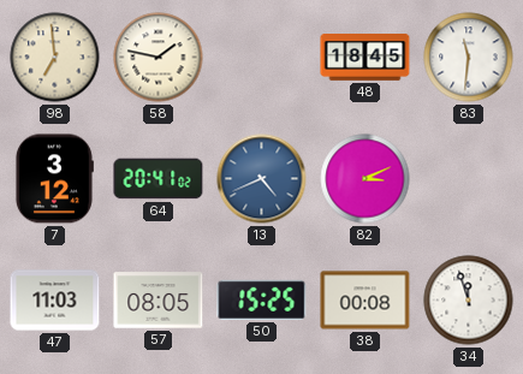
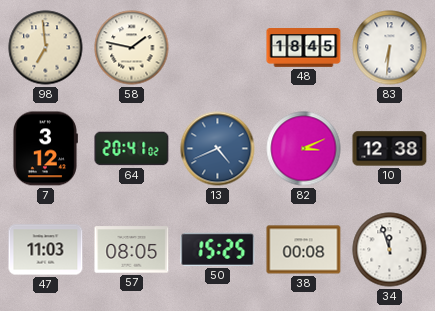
83: 11:31 -> 6:31 (390, 48)
10: none -> 12:38 (390, 149)
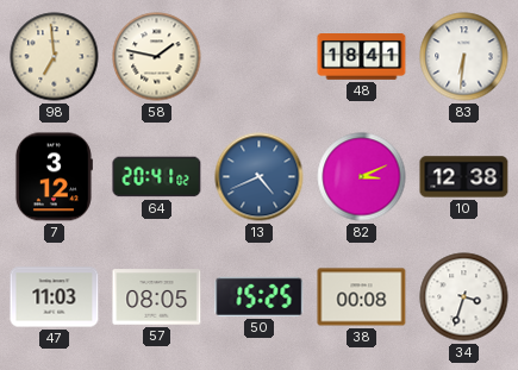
48: 18:45 -> 18:41 (362, 57)
34: 11:57 -> 3:33 (464, 297)
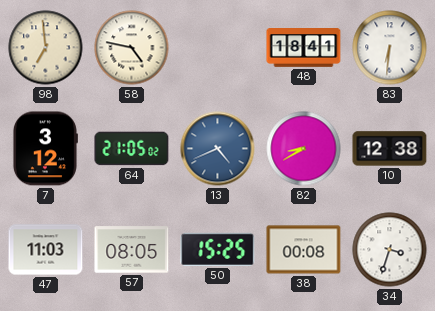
58: 1:47 -> 4:47 (132, 48)
64: 20:41 -> 21:05 (132, 149)
82: 3:11 -> 8:40 (304, 149)
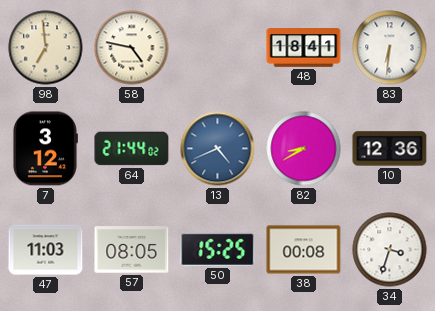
64: 21:05 -> 21:44 (132, 149)
10: 12:38 -> 12:36 (390, 149)
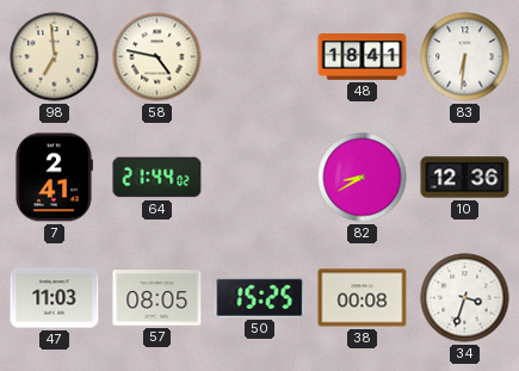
7: 3:12 -> 2:41 (54, 178)
13: 4:41 -> none (218, 149)
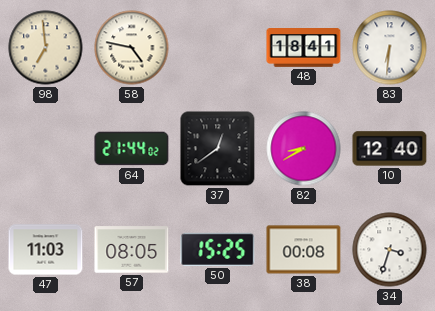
7: 2:41 -> none (54, 178)
37: none -> 12:39 (218, 149)
10: 12:36 -> 12:40 (390, 149)
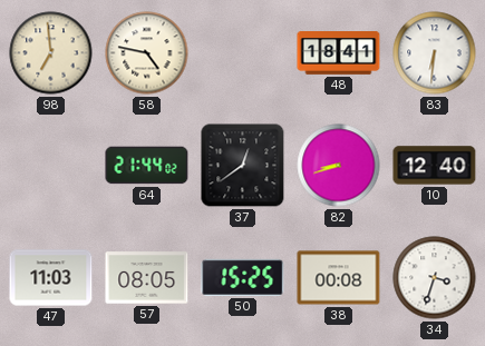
82: 8:40 -> 8:42 (339, 166)
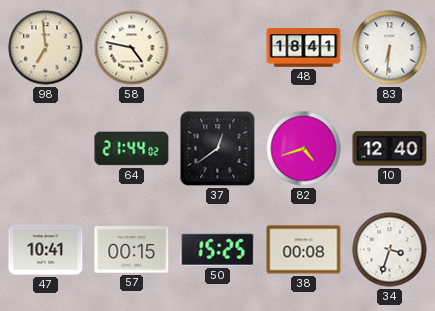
82: 8:42 -> 4:42 (304, 149)
47: 11:03 -> 10:41 (46, 250)
57: 08:05 -> 00:15 (132, 250)
